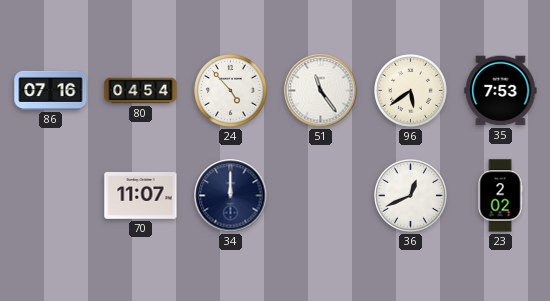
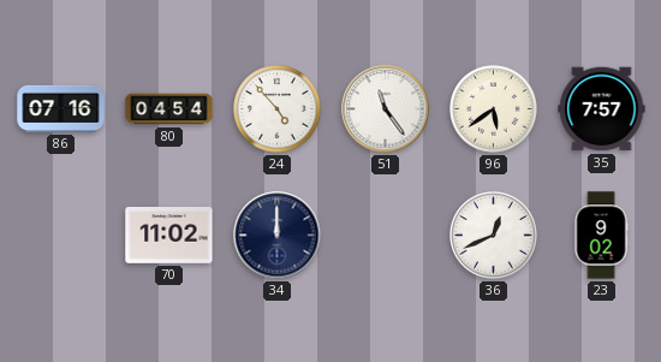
35: 7:53 -> 7:57 (602, 109)
70: 11:07 -> 11:02 (169, 236)
23: 2:02 -> 9:02 (601, 236)
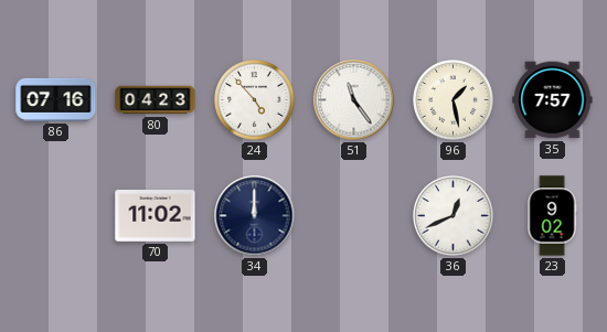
80: 04:54 -> 04:23 (156, 100)
96: 5:39 -> 1:28 (454, 100)
